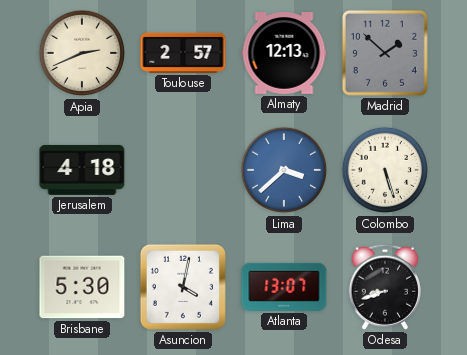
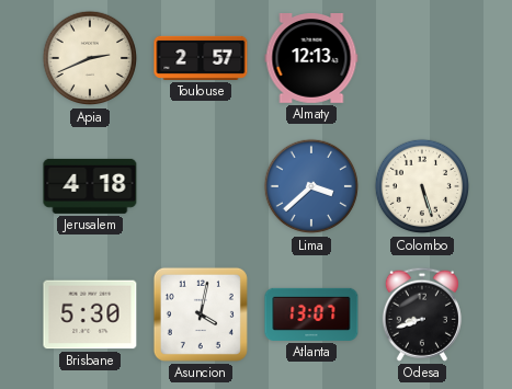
Madrid: 1:52 -> none (385, 53)
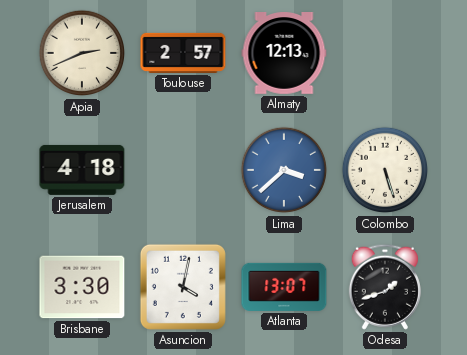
Brisbane: 5:30 -> 3:30 (82, 287)
Odesa: 8:42 -> 1:42 (385, 287)
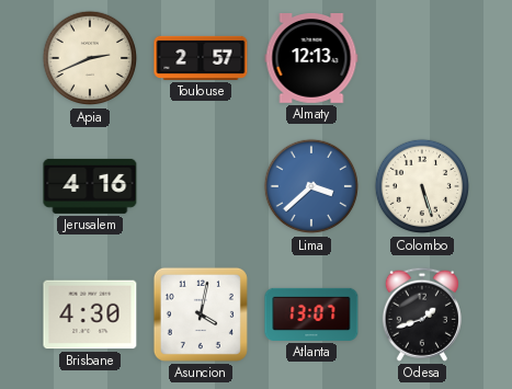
Jerusalem: 4:18 -> 4:16 (90, 186)
Brisbane: 3:30 -> 4:30 (90, 314)
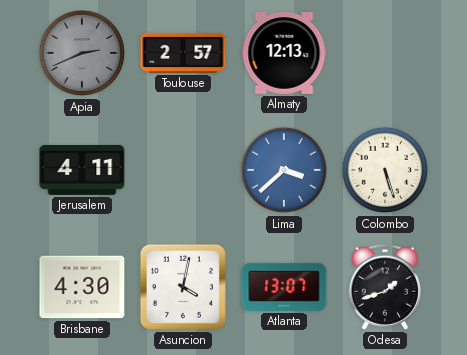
Apia dial: cream -> grey (82, 53)
Jerusalem: 4:16 -> 4:11 (82, 170)
